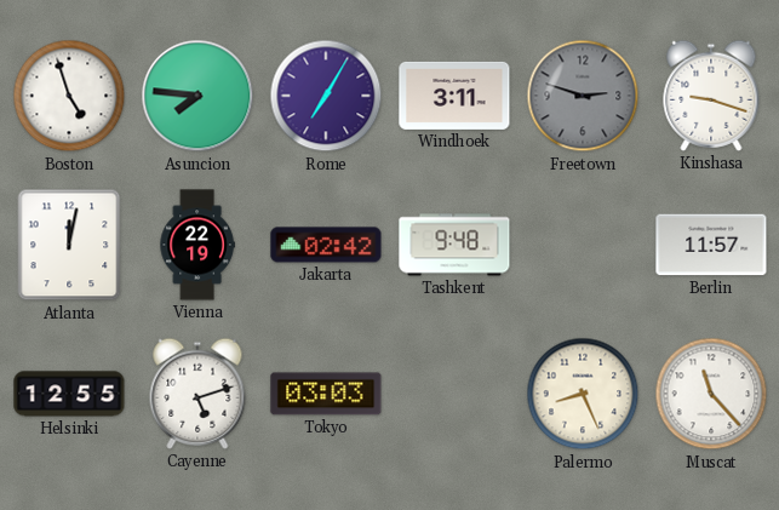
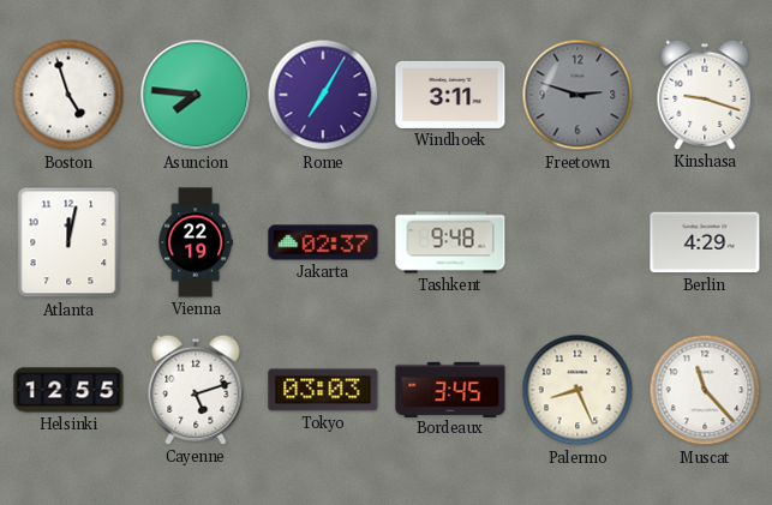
Jakarta: 02:42 -> 02:37 (323, 242)
Berlin: 11:57 -> 4:29 (705, 242)
Bordeaux: none -> 3:45 (450, 389)
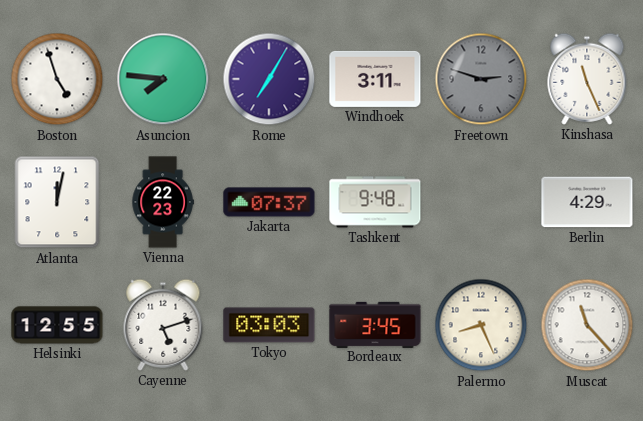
Kinshasa: 9:18 -> 11:26 (587, 79)
Vienna: 22:19 -> 22:23 (163, 202)
Jakarta: 02:37 -> 07:37 (269, 202)
